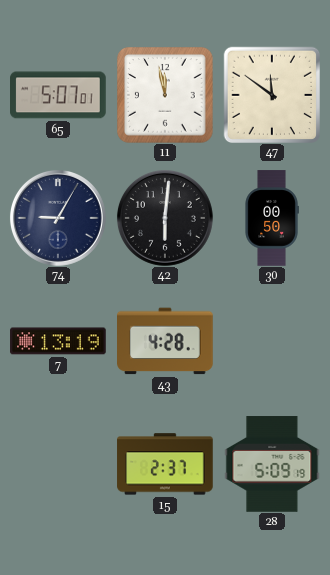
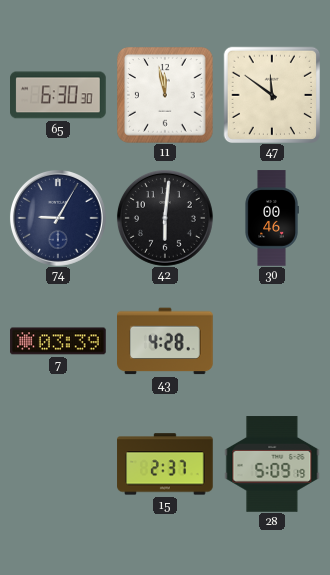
65: 5:07 -> 6:30 (59, 95)
30: 00:50 -> 00:46 (272, 218)
7: 13:19 -> 03:39 (58, 341)
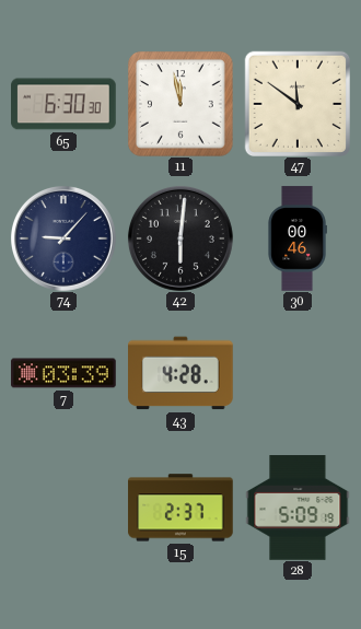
74: 9:05 -> 9:07 (63, 238)
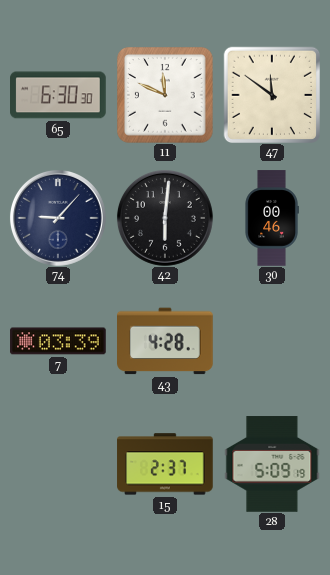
11: 11:58 -> 11:49 (166, 96)
